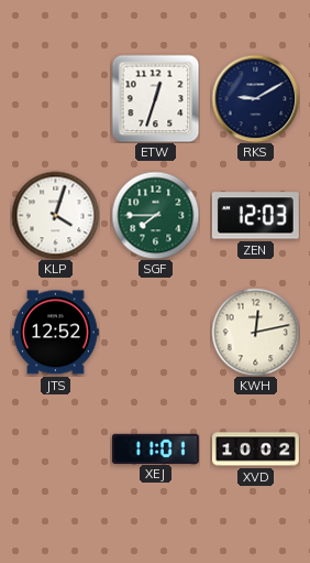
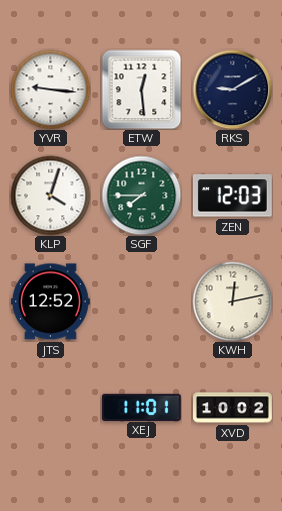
YVR: none -> 9:16 (50, 89)
ETW: 12:33 -> 12:29 (141, 89)
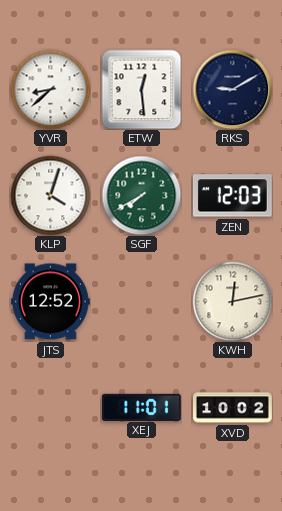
YVR: 9:16 -> 8:38 (50, 89)
SGF: 7:45 -> 7:40 (141, 195)
